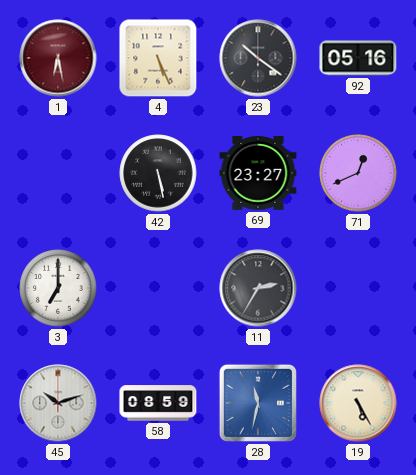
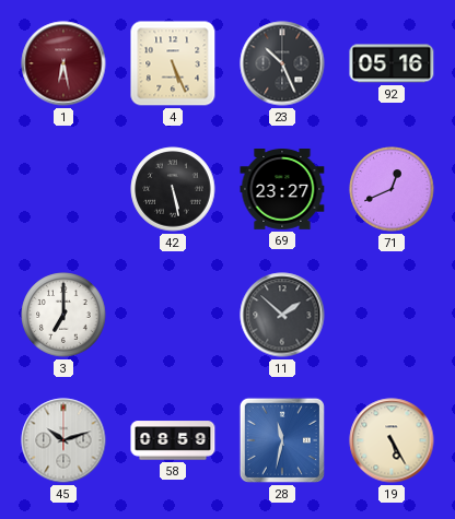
23: 10:21 -> 10:26 (282, 63)
11: 2:35 -> 1:52 (282, 315)
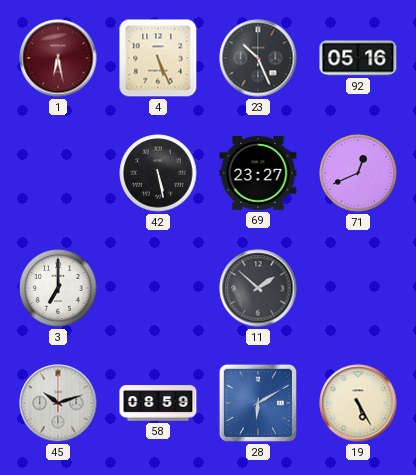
28: 11:32 -> 6:10 (258, 403)
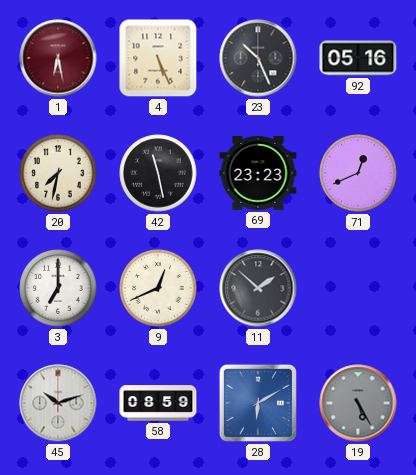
20: none -> 7:32 (58, 173)
42: 5:28 -> 11:28 (158, 173)
69: 23:27 -> 23:23 (258, 174)
9: none -> 12:41 (158, 288)
19 dial: cream -> grey (358, 403)
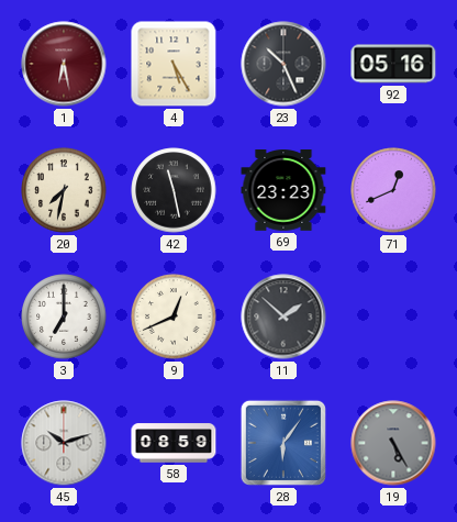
4: 5:26 -> 5:25 (174, 64)
28: 6:10 -> 6:06 (283, 443)
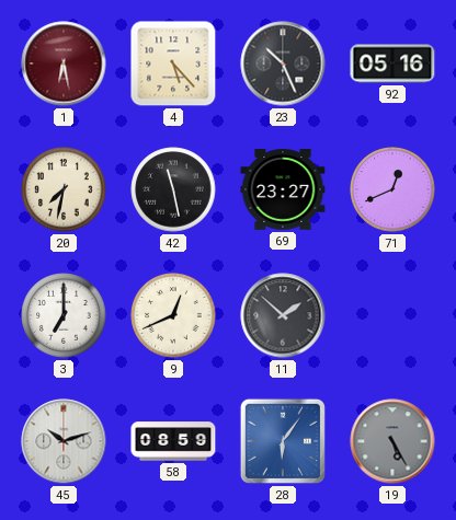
4: 5:25 -> 5:23 (173, 63)
69: 23:23 -> 23:27 (283, 190)
